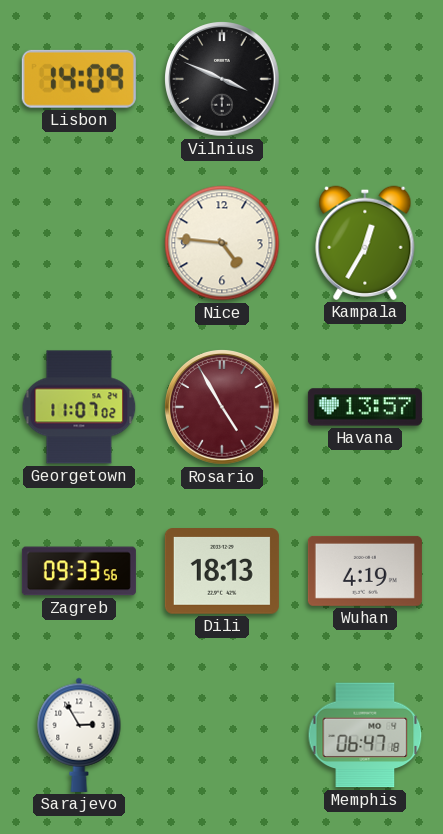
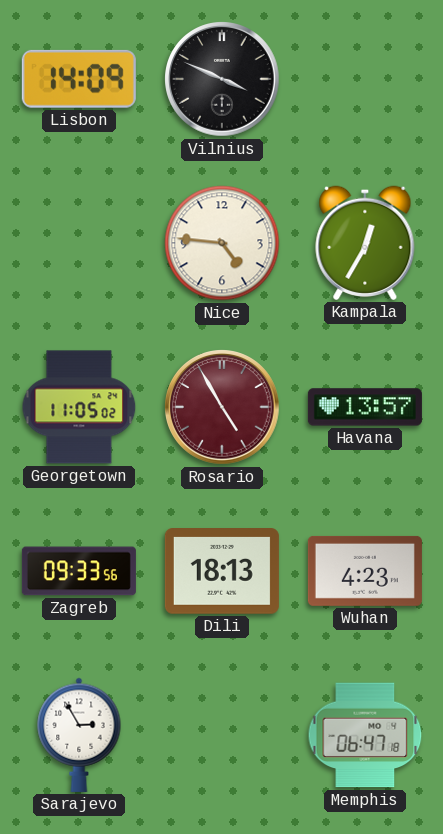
Georgetown: 11:07 -> 11:05 (79, 407)
Wuhan: 4:19 -> 4:23 (365, 571)
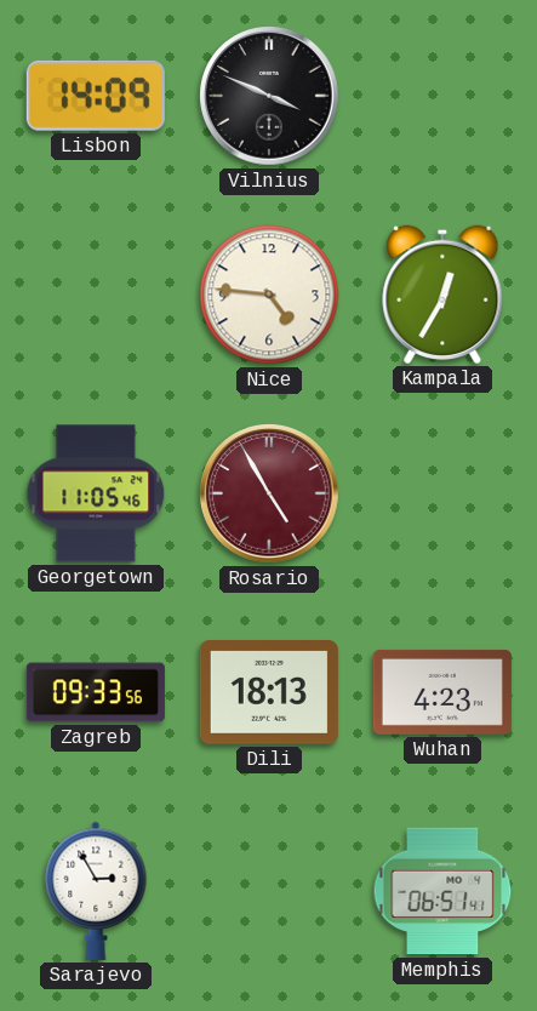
Georgetown: 11:05:02 -> 11:05:46 (96, 493)
Havana: 13:57 -> none (365, 407)
Memphis: 06:47 -> 06:51 (442, 891)
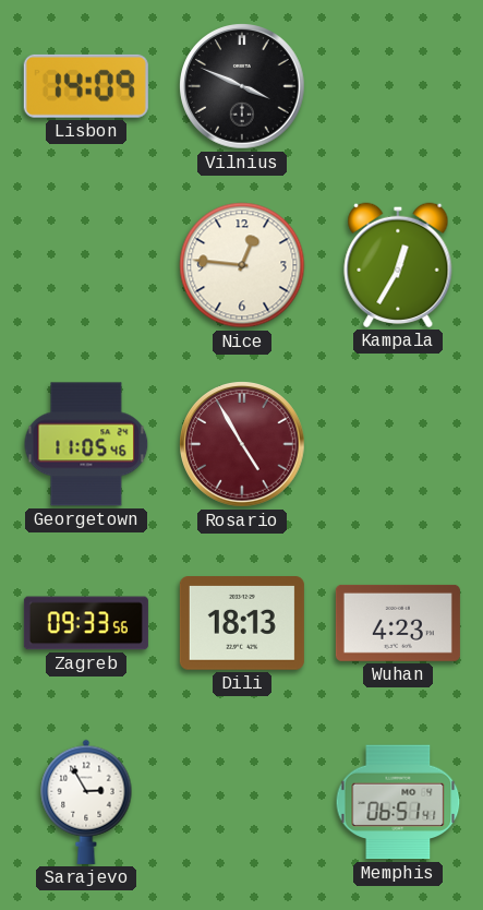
Nice: 4:46 -> 12:46 (242, 265)
